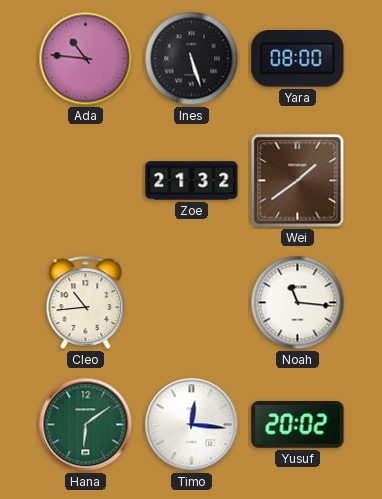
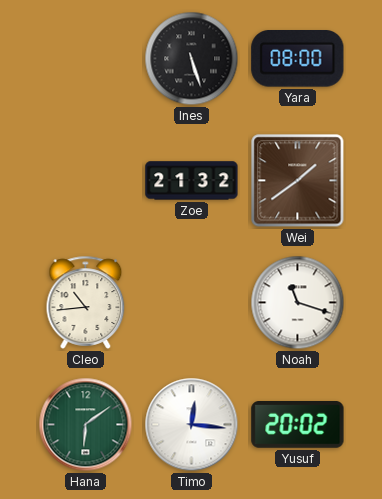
Ada: 10:46 -> none (86, 59)
Noah: 11:16 -> 11:18 (298, 303)
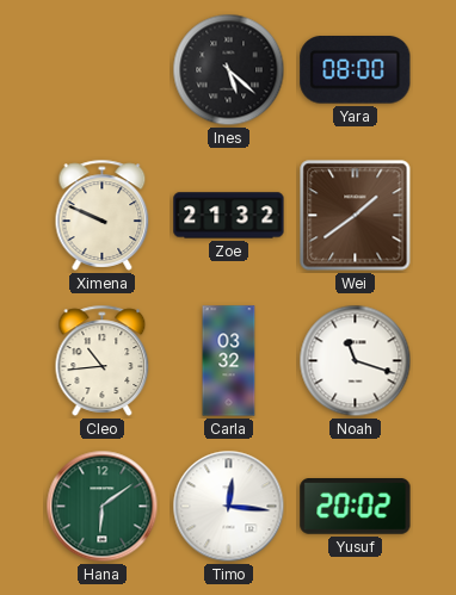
Ines: 5:27 -> 5:22 (229, 70)
Ximena: none -> 9:49 (103, 215)
Carla: none -> 03:32 (229, 361)
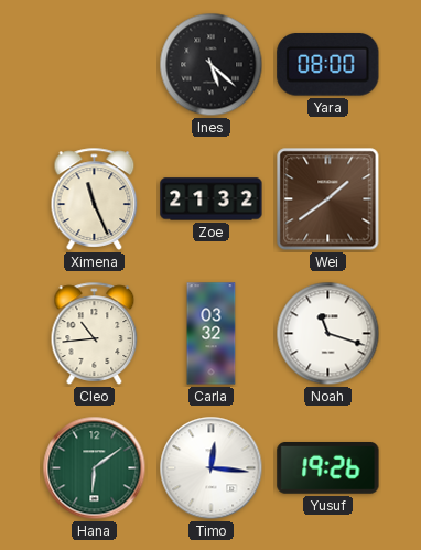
Ximena: 9:49 -> 11:26 (95, 198)
Yusuf: 20:02 -> 19:26 (328, 468)
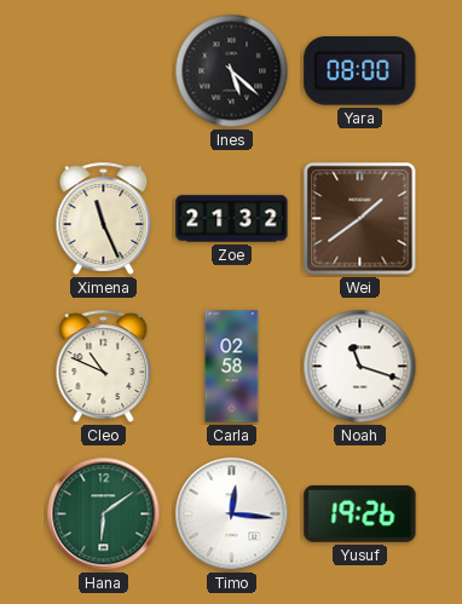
Cleo: 10:44 -> 10:49 (104, 366)
Carla: 03:32 -> 02:58 (232, 367)
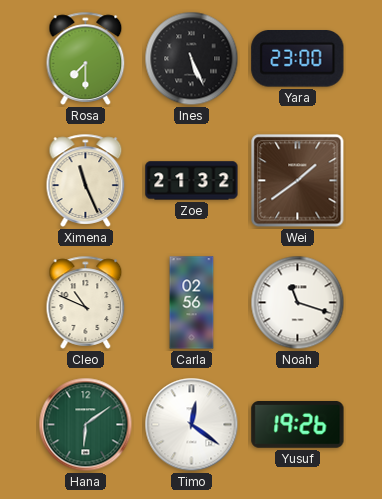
Rosa: none -> 7:30 (86, 58)
Ines: 5:22 -> 5:26 (192, 59)
Yara: 08:00 -> 23:00 (298, 59)
Carla: 02:58 -> 02:56 (192, 303)
Timo: 12:16 -> 12:21 (192, 425)
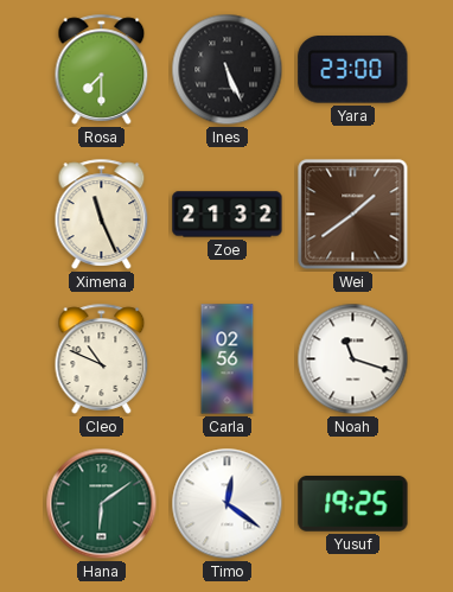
Yusuf: 19:26 -> 19:25 (353, 504)
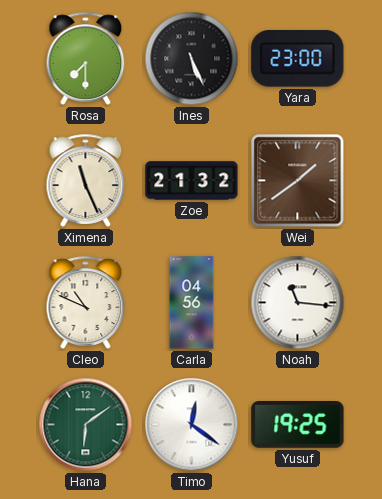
Carla: 02:56 -> 04:56 (192, 303)
Noah: 11:18 -> 11:16 (298, 303)
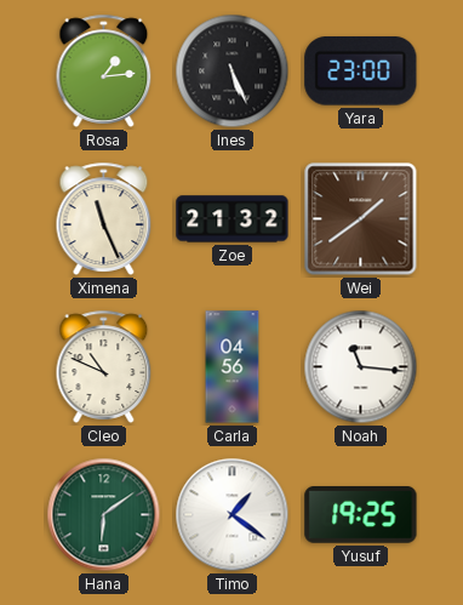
Rosa: 7:30 -> 1:14 (104, 70)
Timo: 12:21 -> 1:21 (233, 515)
